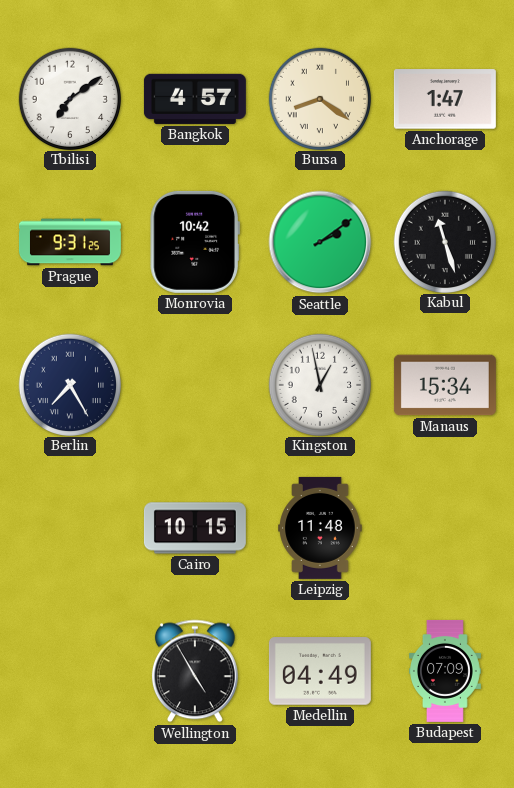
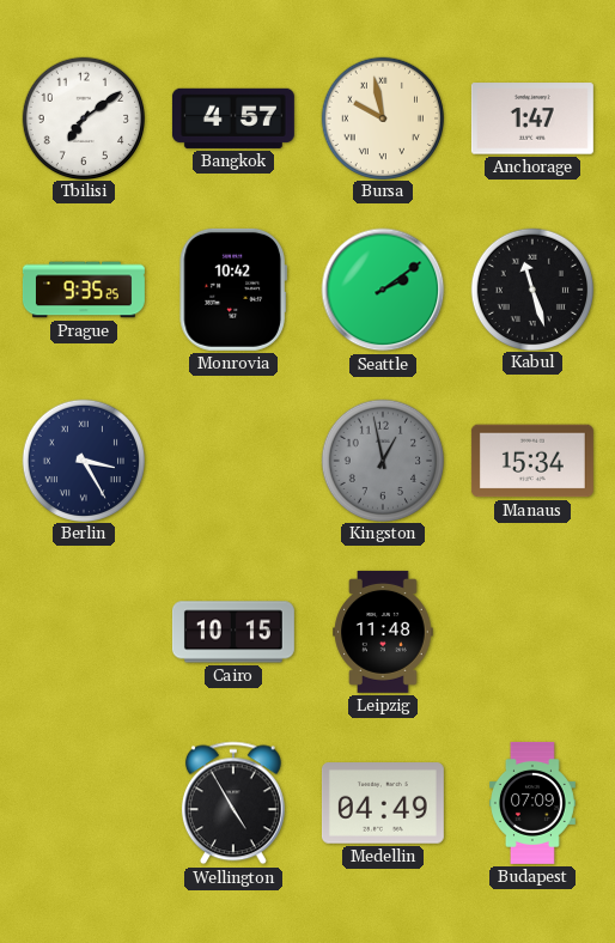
Bursa: 8:21 -> 9:58 (383, 117)
Prague: 9:31 -> 9:35 (84, 290)
Berlin: 7:25 -> 3:25 (84, 460)
Kingston dial: white -> grey (383, 460)
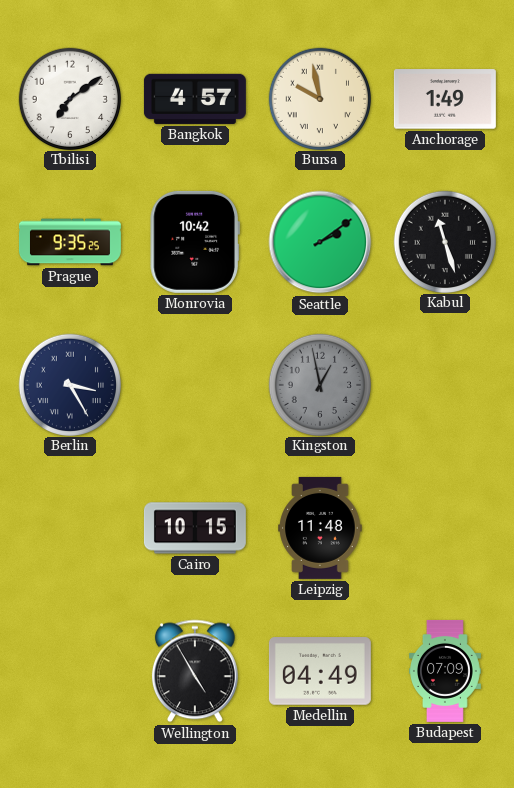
Anchorage: 1:47 -> 1:49 (445, 99)
Manaus: 15:34 -> none (532, 461)
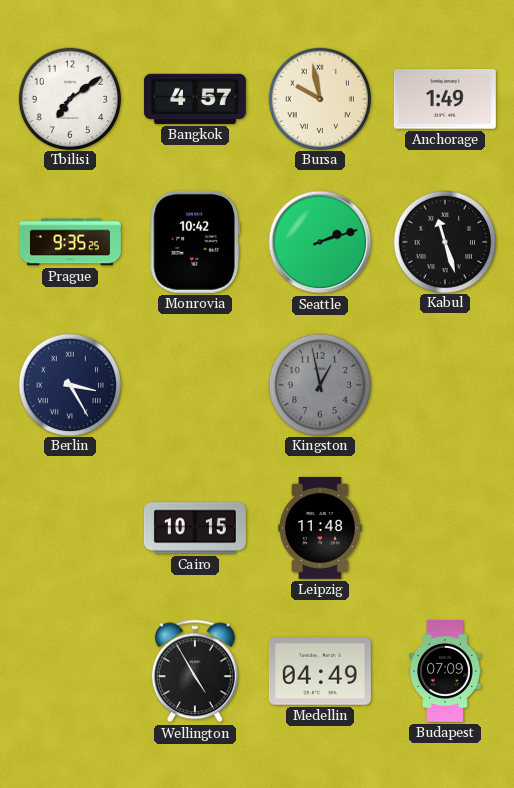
Seattle: 2:09 -> 2:12 (320, 242)
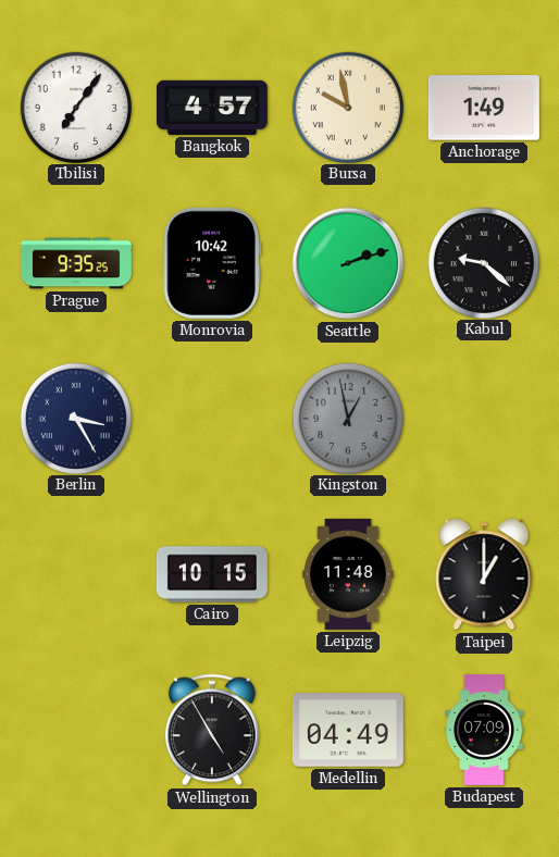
Tbilisi: 7:09 -> 7:06 (76, 107)
Kabul: 11:27 -> 9:22 (484, 262)
Taipei: none -> 1:00 (484, 574)
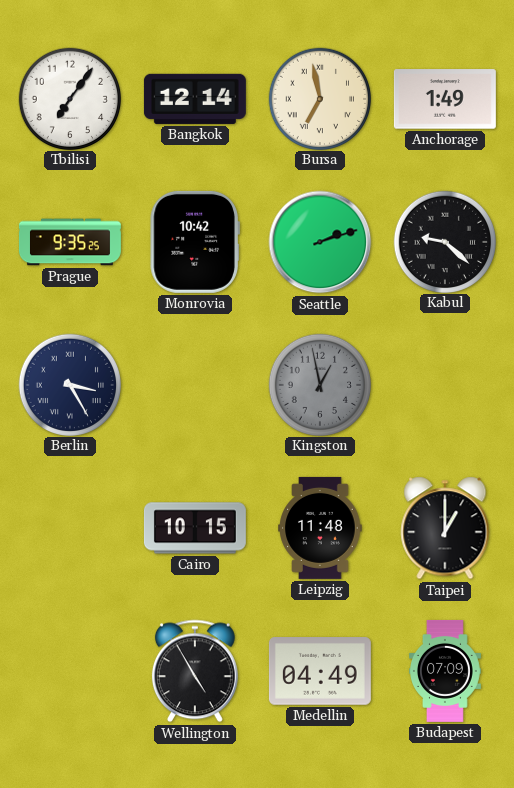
Bangkok: 4:57 -> 12:14 (195, 99)
Bursa: 9:58 -> 6:58 (320, 98)
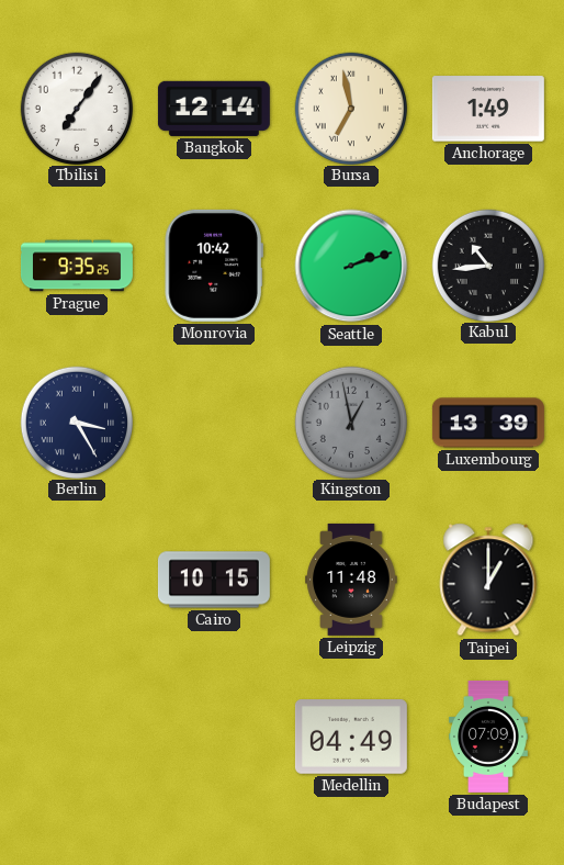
Kabul: 9:22 -> 10:44 (488, 265)
Luxembourg: none -> 13:39 (488, 423)
Wellington: 4:55 -> none (195, 671)
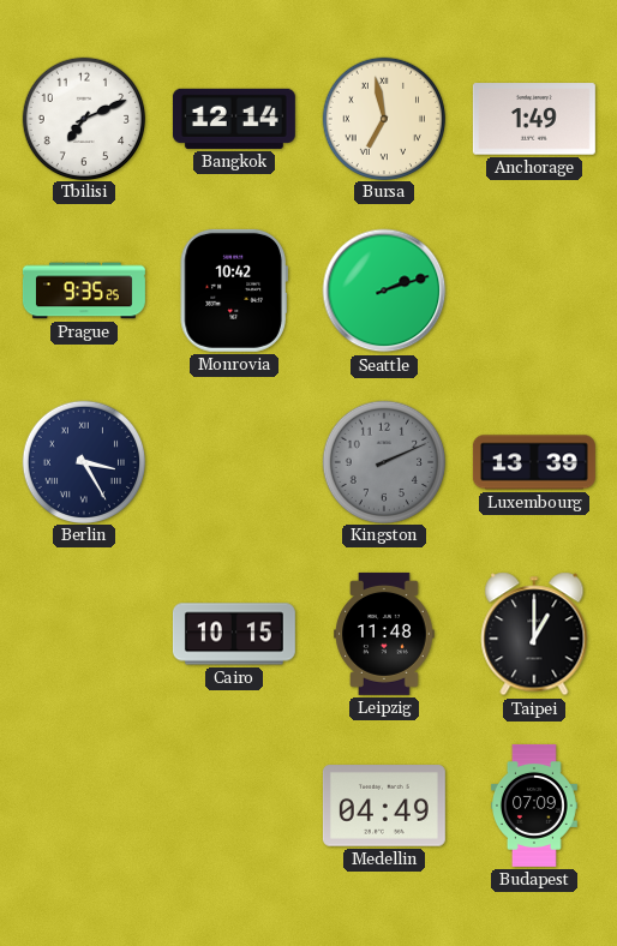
Tbilisi: 7:06 -> 7:11 (84, 118)
Kabul: 10:44 -> none (488, 265)
Kingston: 12:58 -> 2:11 (384, 461)
